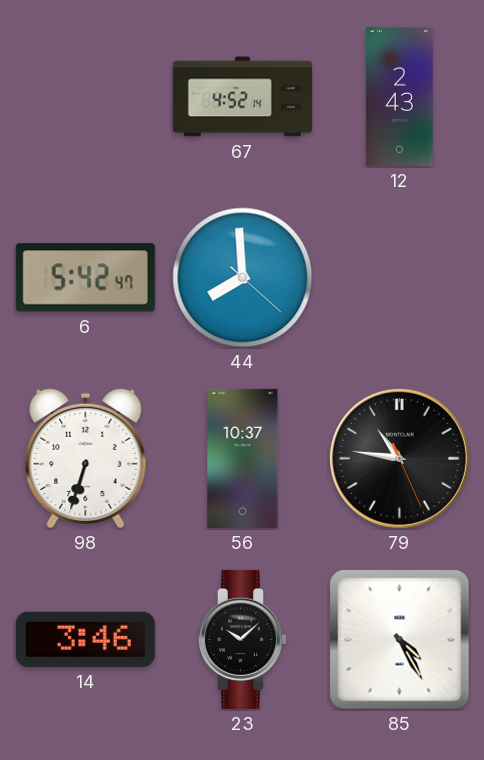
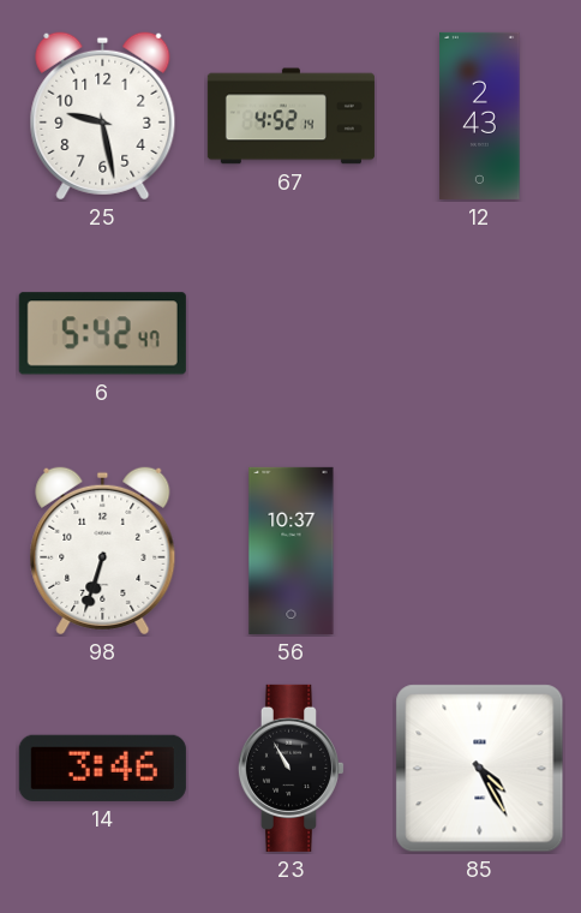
25: none -> 9:28 (103, 117)
44: 7:59 -> none (243, 278)
79: 10:46 -> none (399, 458)
23: 10:08 -> 10:55 (290, 768)
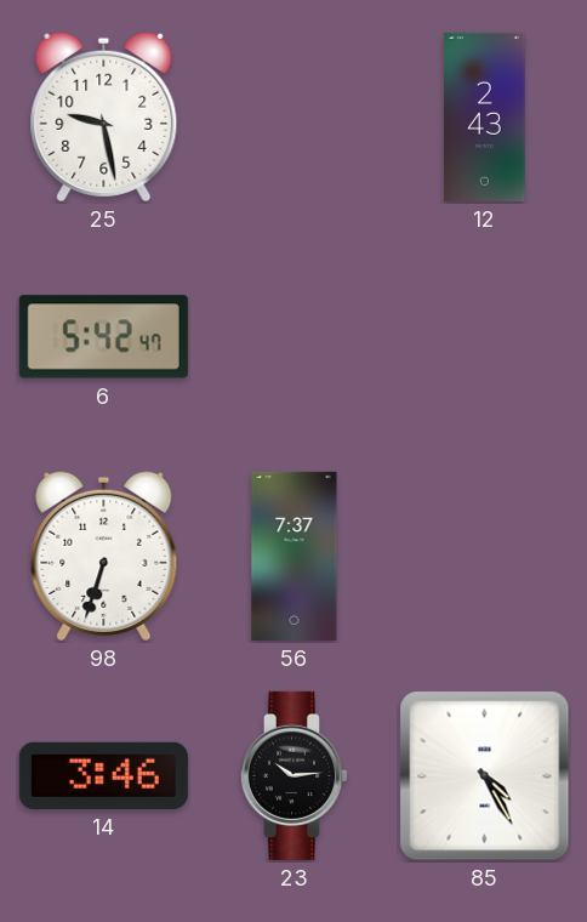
67: 4:52 -> none (290, 117)
56: 10:37 -> 7:37 (295, 556)
23: 10:55 -> 10:14 (293, 775)
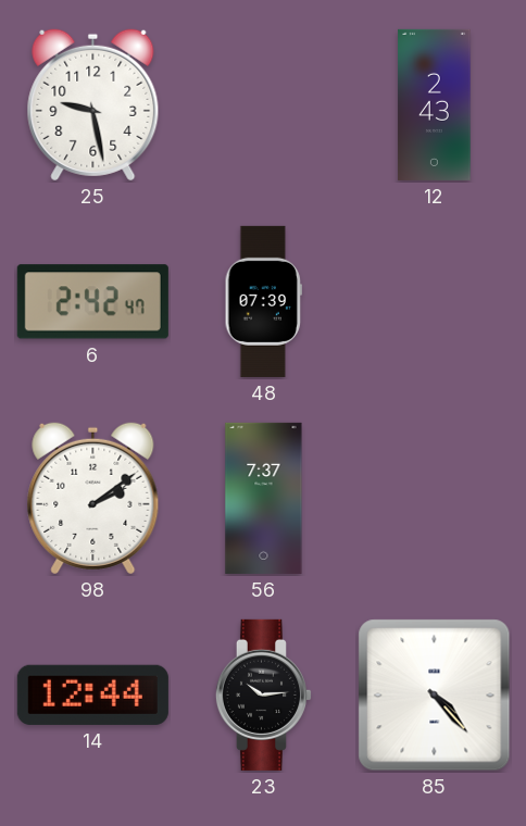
6: 5:42 -> 2:42 (92, 302)
48: none -> 07:39 (263, 301)
98: 6:33 -> 2:09 (93, 499)
14: 3:46 -> 12:44 (92, 694)
85: 4:25 -> 4:23 (435, 696)
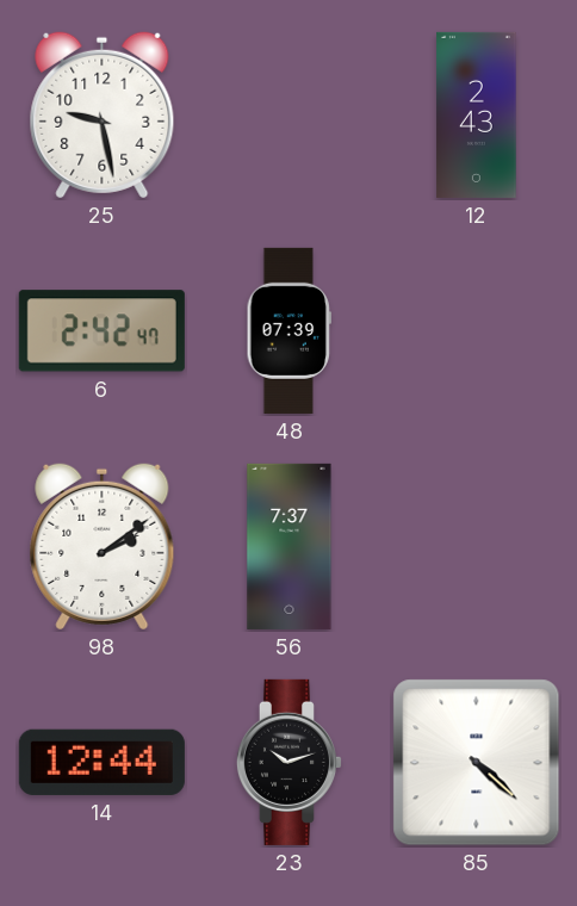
23: 10:14 -> 10:12 (288, 762)
85: 4:23 -> 4:22 (477, 763)
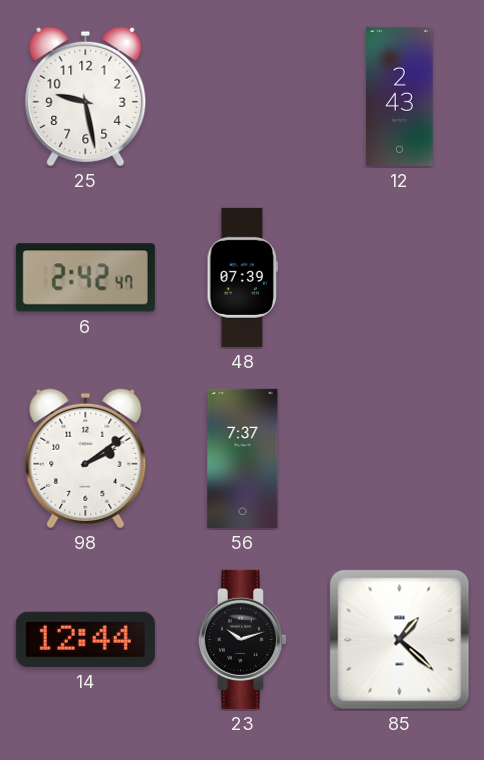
85: 4:22 -> 1:22 (400, 640)
